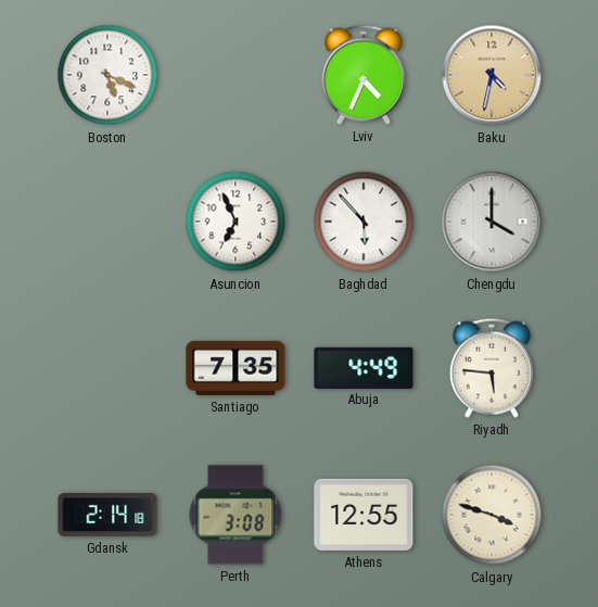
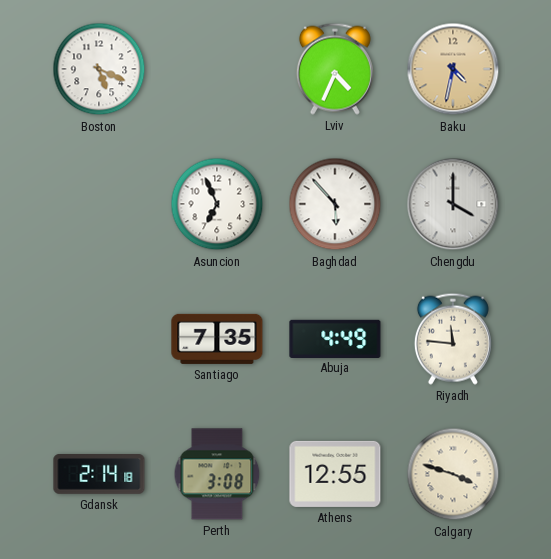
Riyadh: 5:46 -> 11:46 (453, 339)
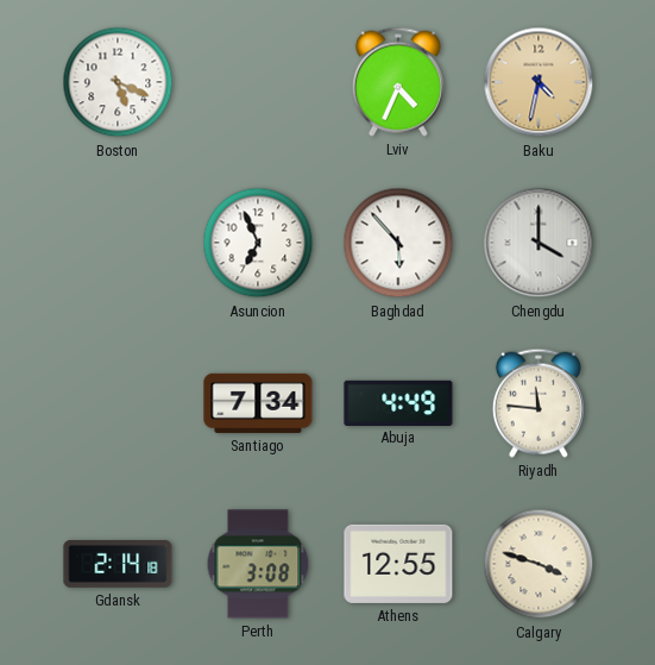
Santiago: 7:35 -> 7:34 (258, 403)
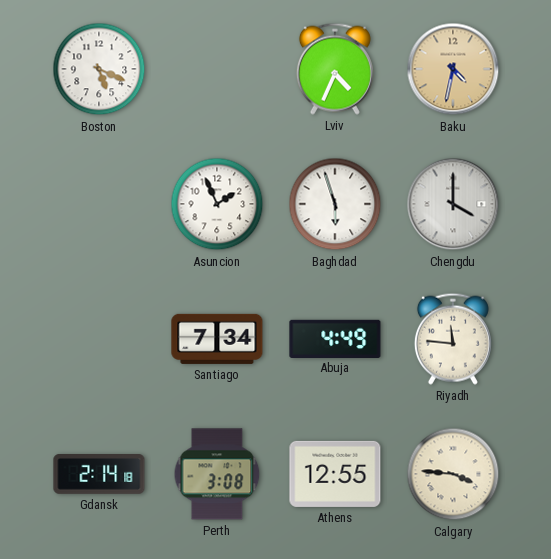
Asuncion: 6:56 -> 1:56 (217, 204)
Baghdad: 5:53 -> 5:57 (335, 204)
Calgary: 3:48 -> 3:46 (453, 474)
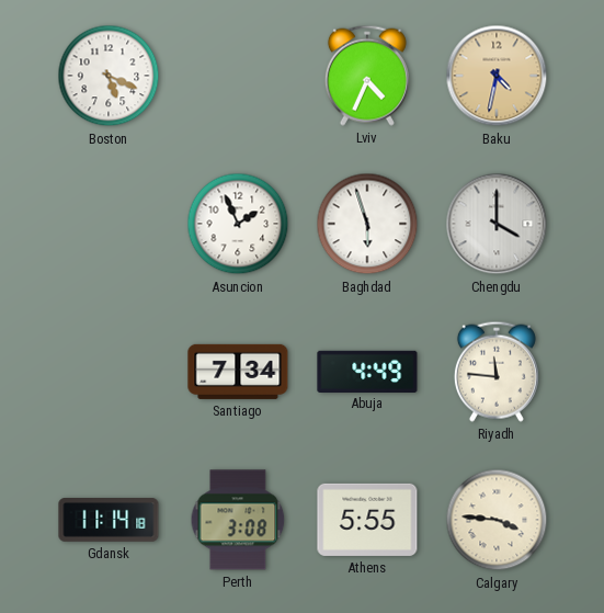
Gdansk: 2:14 -> 11:14 (109, 521)
Athens: 12:55 -> 5:55 (367, 520)
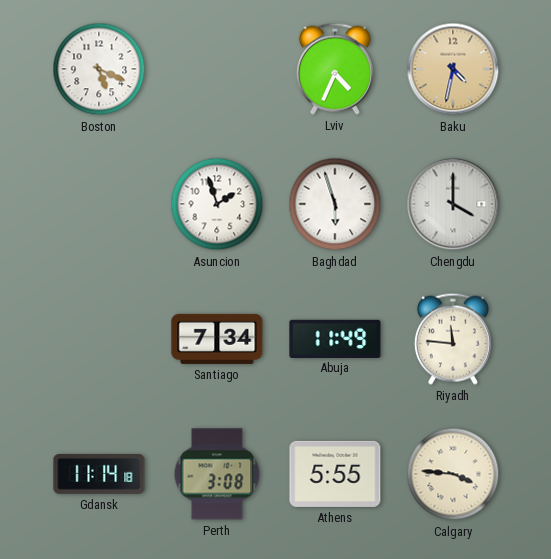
Asuncion: 1:56 -> 1:57 (217, 204)
Abuja: 4:49 -> 11:49 (335, 338)
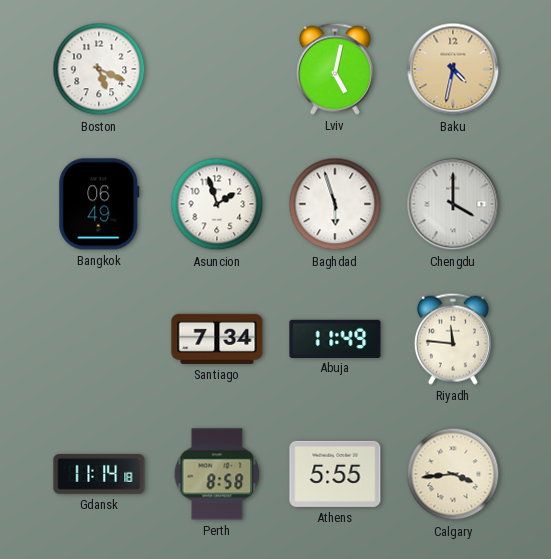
Lviv: 4:34 -> 5:02 (335, 69)
Bangkok: none -> 06:49 (99, 204)
Perth: 3:08 -> 8:58 (217, 474)
Calgary: 3:46 -> 3:44 (453, 474)
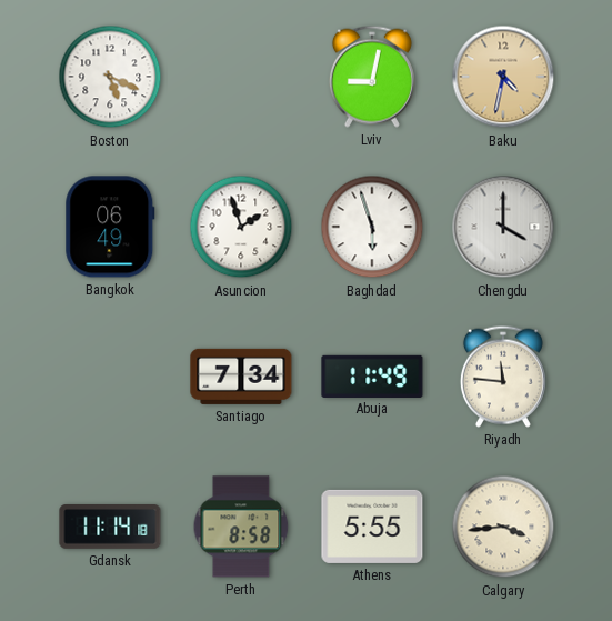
Lviv: 5:02 -> 9:02 (372, 77)
